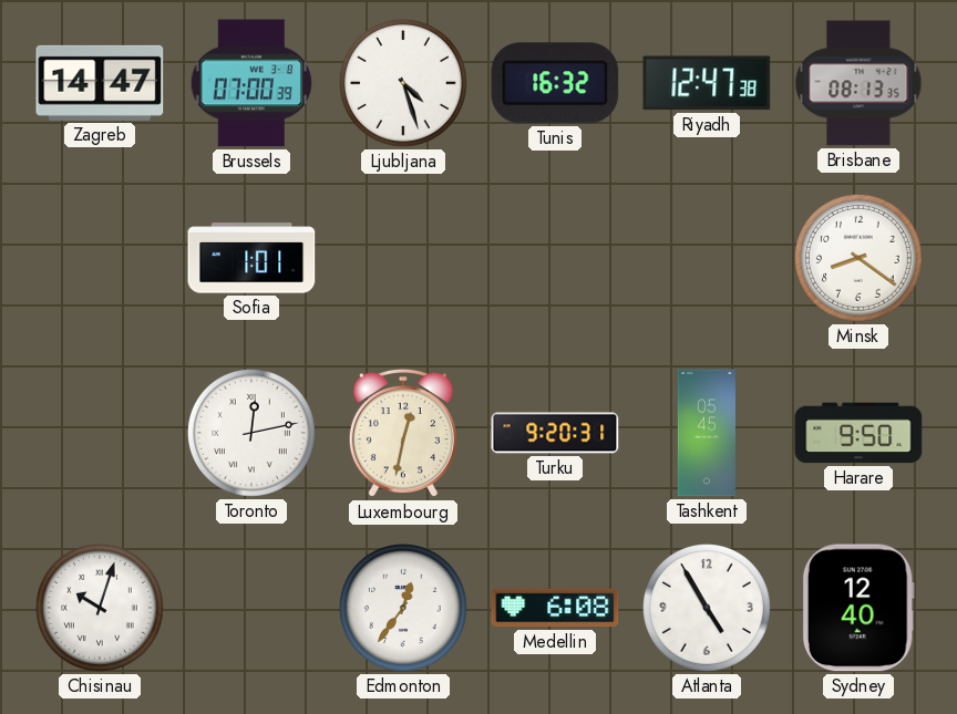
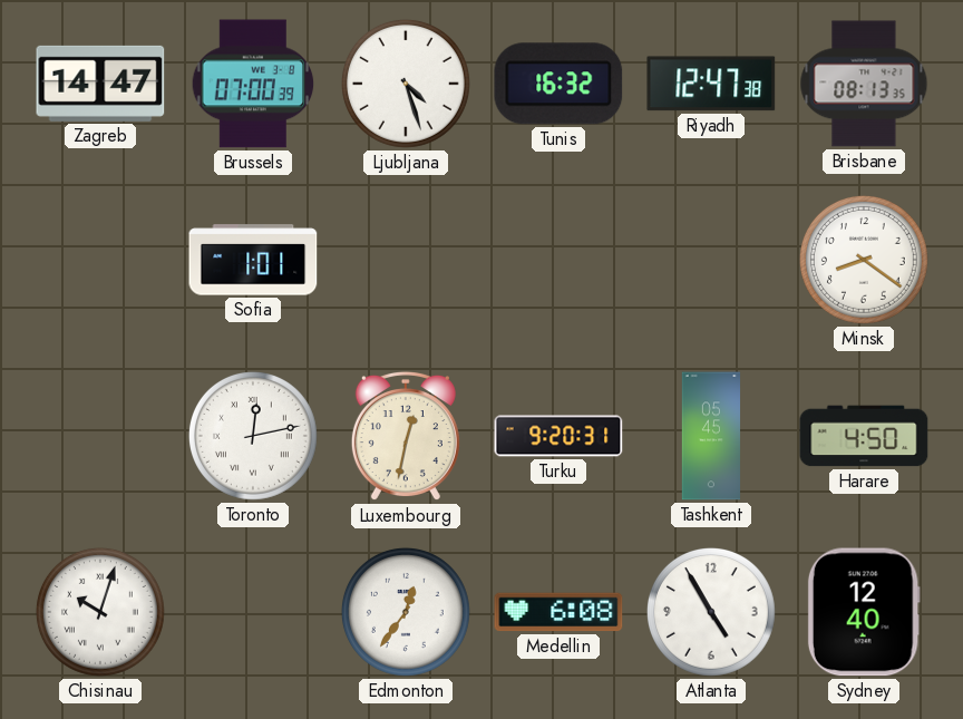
Harare: 9:50 -> 4:50 (864, 436)
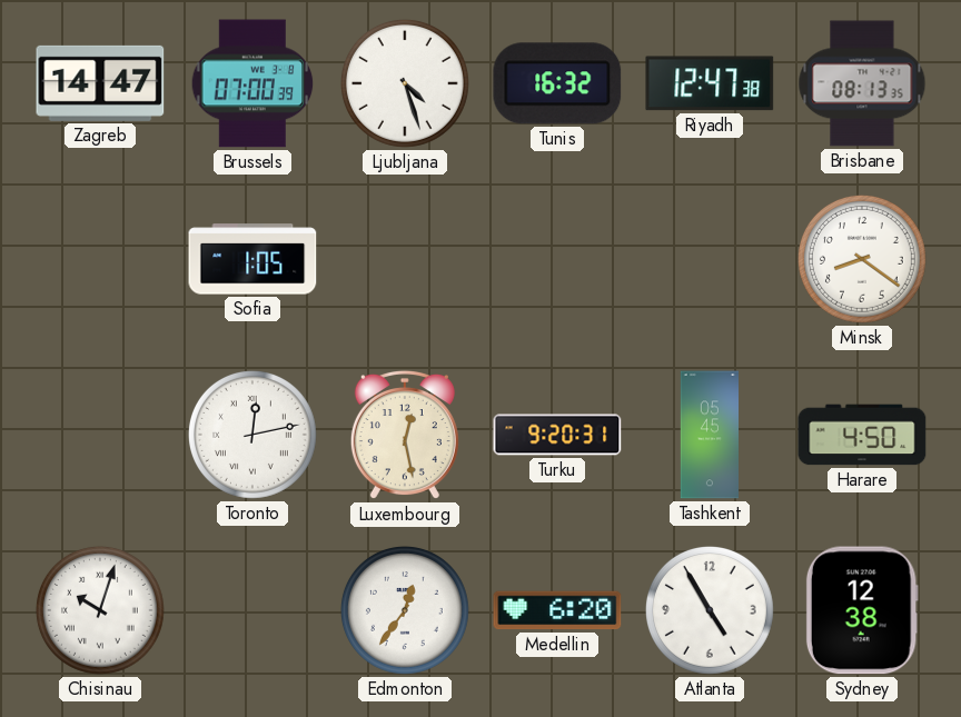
Sofia: 1:01 -> 1:05 (252, 259)
Luxembourg: 12:32 -> 12:28 (405, 435)
Medellin: 6:08 -> 6:20 (557, 610)
Sydney: 12:40 -> 12:38 (862, 610)
